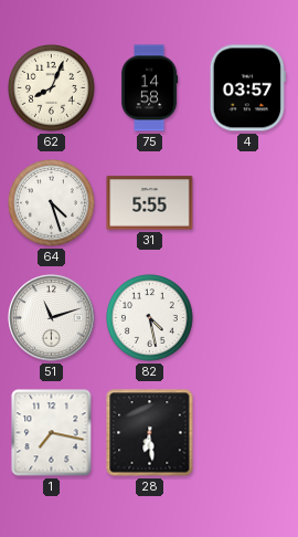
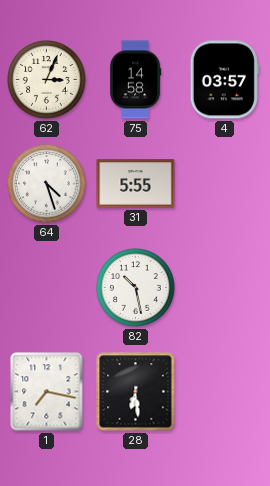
62: 8:04 -> 3:04 (47, 80)
51: 11:12 -> none (52, 318)
82: 4:28 -> 10:28 (136, 288)
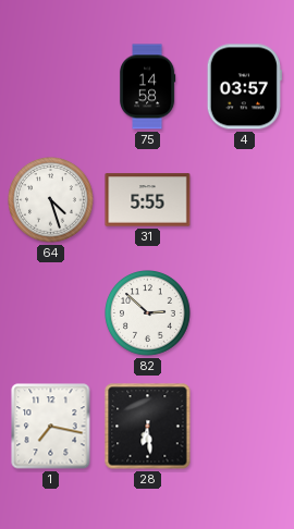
62: 3:04 -> none (47, 80)
82: 10:28 -> 2:52 (148, 313)
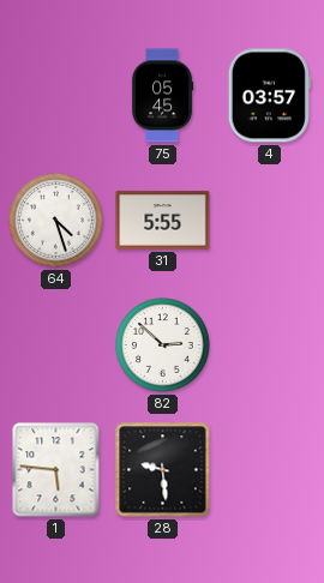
75: 14:58 -> 05:45 (162, 96)
1: 7:17 -> 5:46 (56, 470)
28: 6:29 -> 9:29 (163, 470)
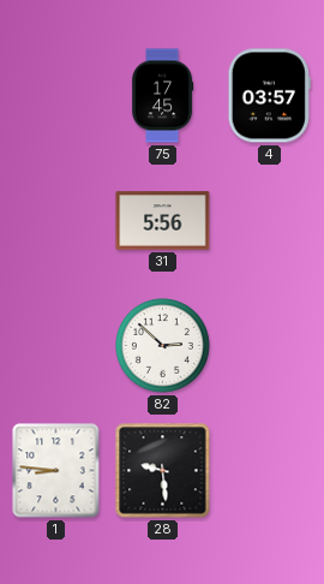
75: 05:45 -> 17:45 (162, 96)
64: 4:27 -> none (56, 221)
31: 5:55 -> 5:56 (163, 221)
1: 5:46 -> 8:46 (56, 471)
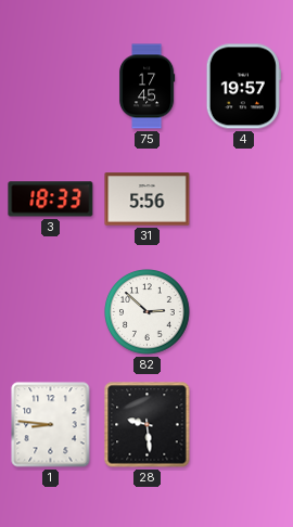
4: 03:57 -> 19:57 (243, 87)
3: none -> 18:33 (51, 200)
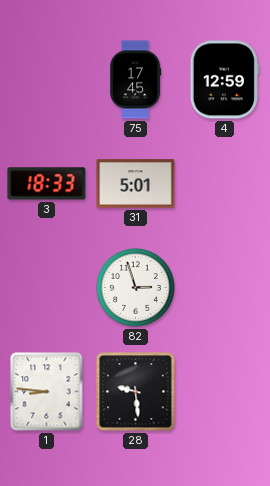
4: 19:57 -> 12:59 (224, 80)
31: 5:56 -> 5:01 (136, 184)
82: 2:52 -> 2:57 (136, 288)
